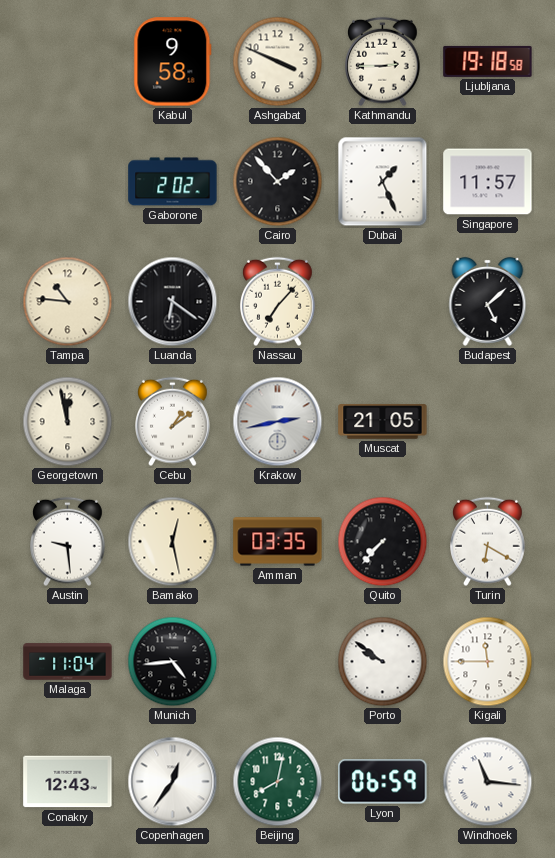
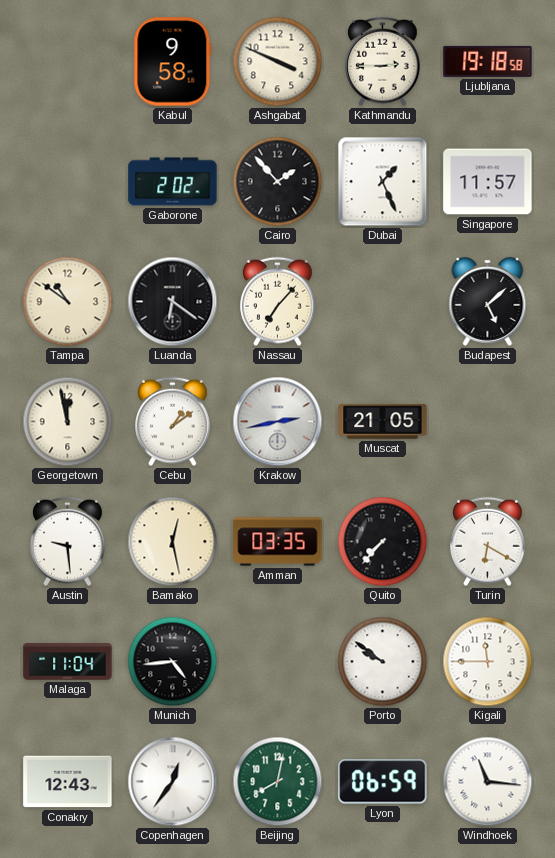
Tampa: 10:46 -> 10:51 (68, 302)
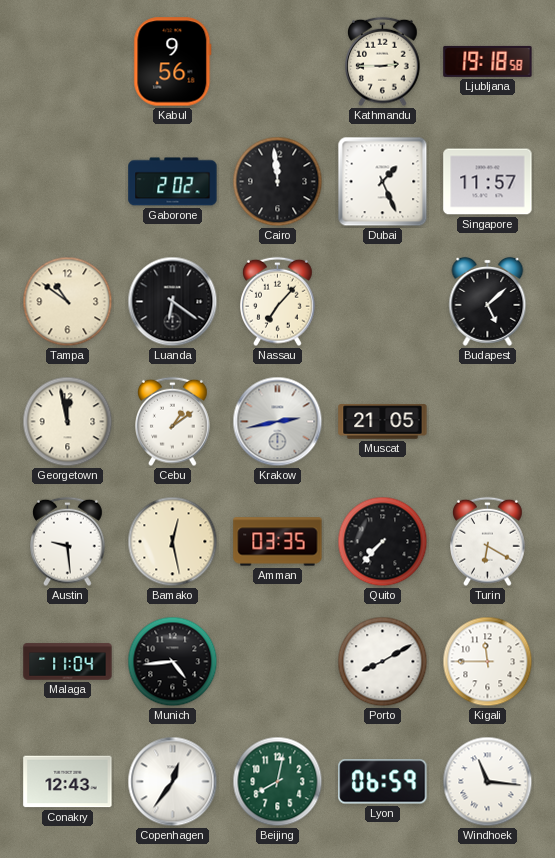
Kabul: 9:58 -> 9:56 (173, 62)
Ashgabat: 3:49 -> none (278, 62)
Cairo: 1:53 -> 11:59 (278, 182)
Porto: 9:51 -> 8:10 (383, 662)
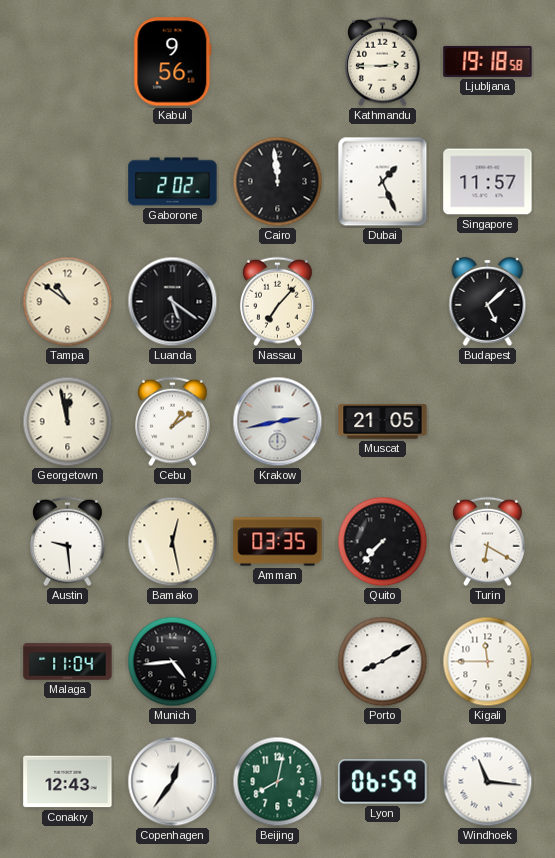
Luanda: 6:21 -> 5:21 (173, 302)
